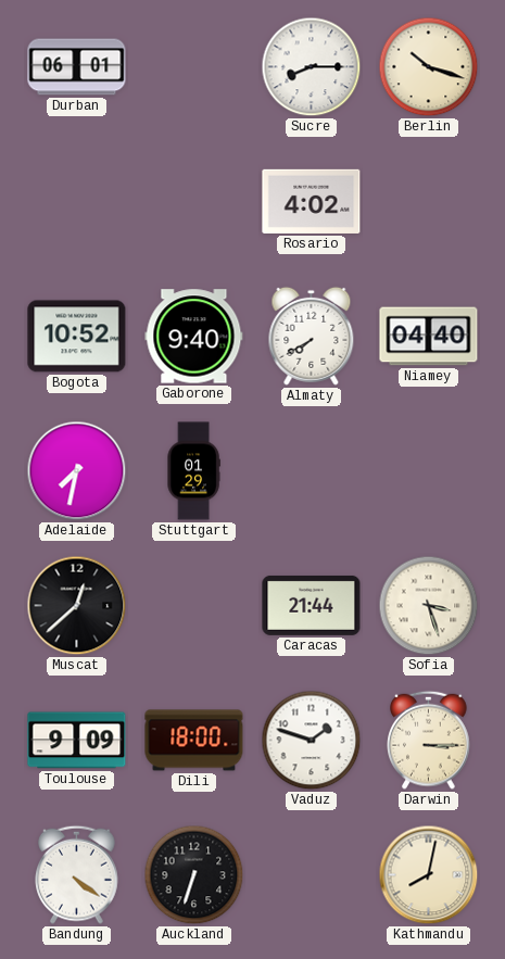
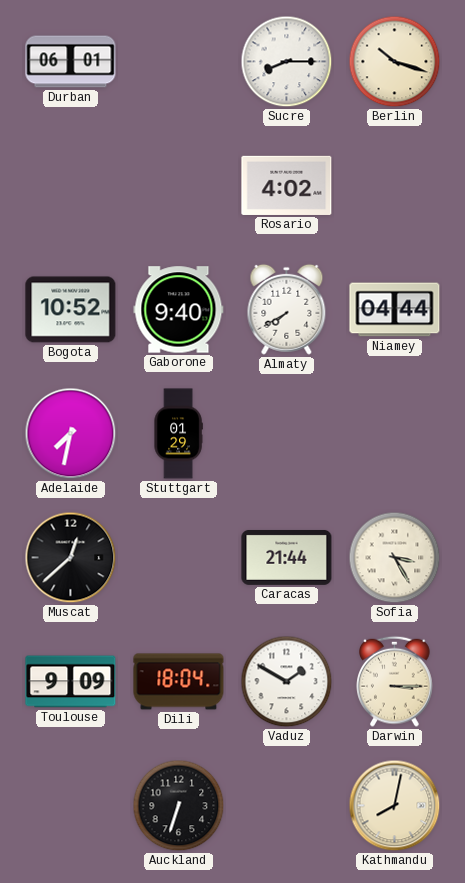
Niamey: 04:40 -> 04:44 (395, 310)
Sofia: 3:27 -> 3:25 (395, 558)
Dili: 18:00 -> 18:04 (179, 682)
Vaduz: 1:48 -> 1:50 (287, 682)
Bandung: 4:21 -> none (77, 874)
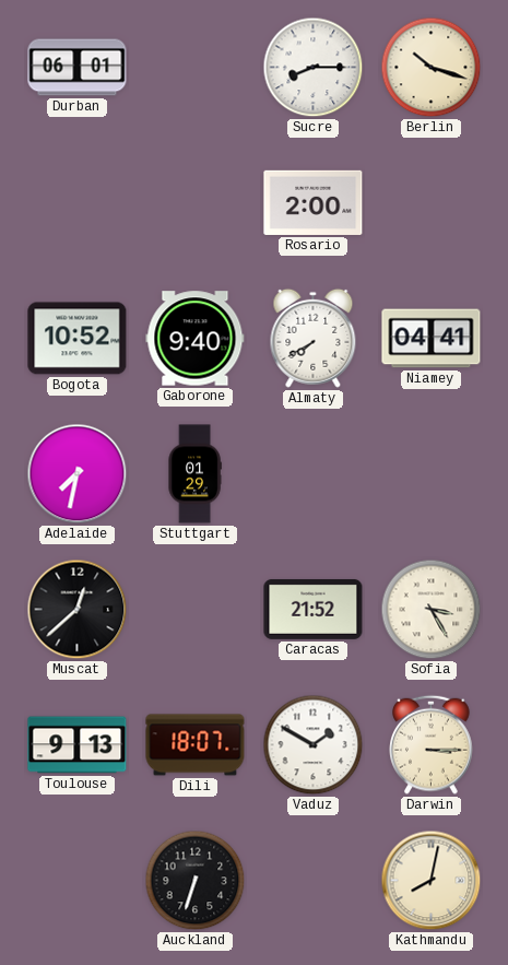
Rosario: 4:02 -> 2:00 (314, 202)
Niamey: 04:44 -> 04:41 (432, 339)
Caracas: 21:44 -> 21:52 (314, 609)
Toulouse: 9:09 -> 9:13 (78, 745)
Dili: 18:04 -> 18:07 (196, 745)
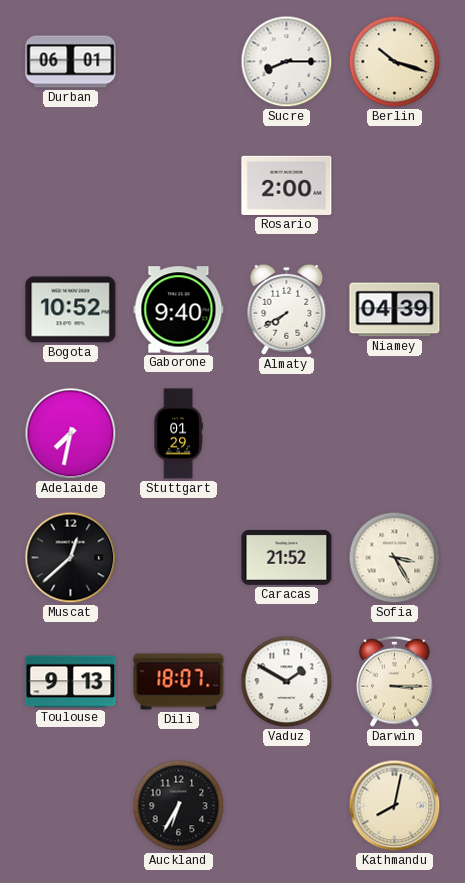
Niamey: 04:41 -> 04:39 (395, 310)
Auckland: 6:33 -> 6:35 (179, 806)
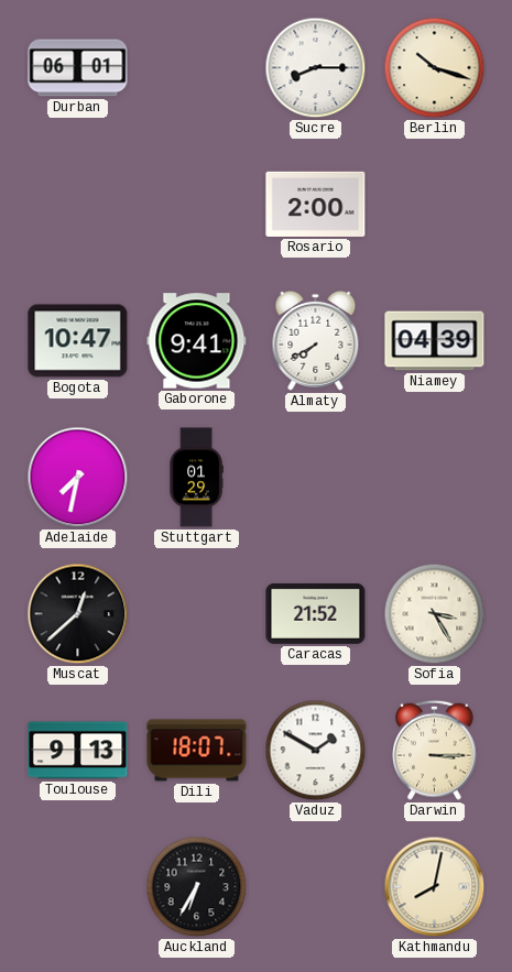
Bogota: 10:52 -> 10:47 (78, 341)
Gaborone: 9:40 -> 9:41 (197, 341)
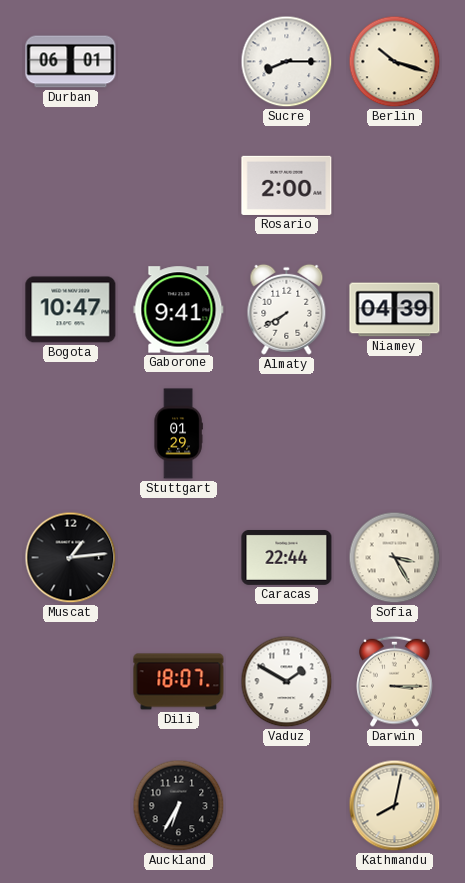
Adelaide: 7:32 -> none (78, 478)
Muscat: 12:38 -> 1:14 (71, 558)
Caracas: 21:52 -> 22:44 (287, 557)
Toulouse: 9:13 -> none (78, 751)
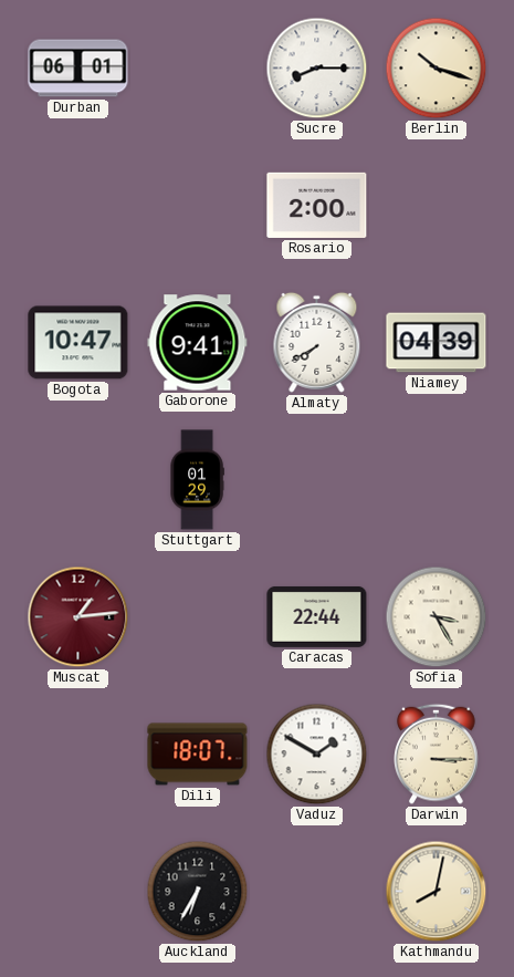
Muscat dial: black -> burgundy (78, 617)
